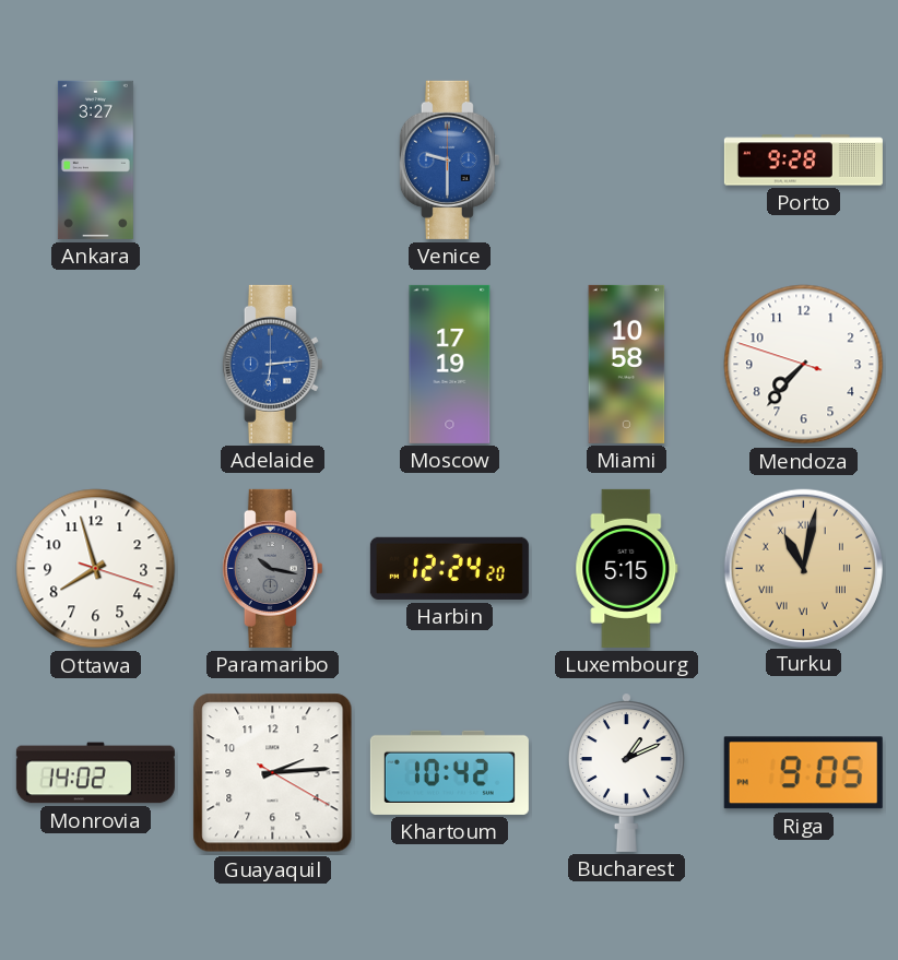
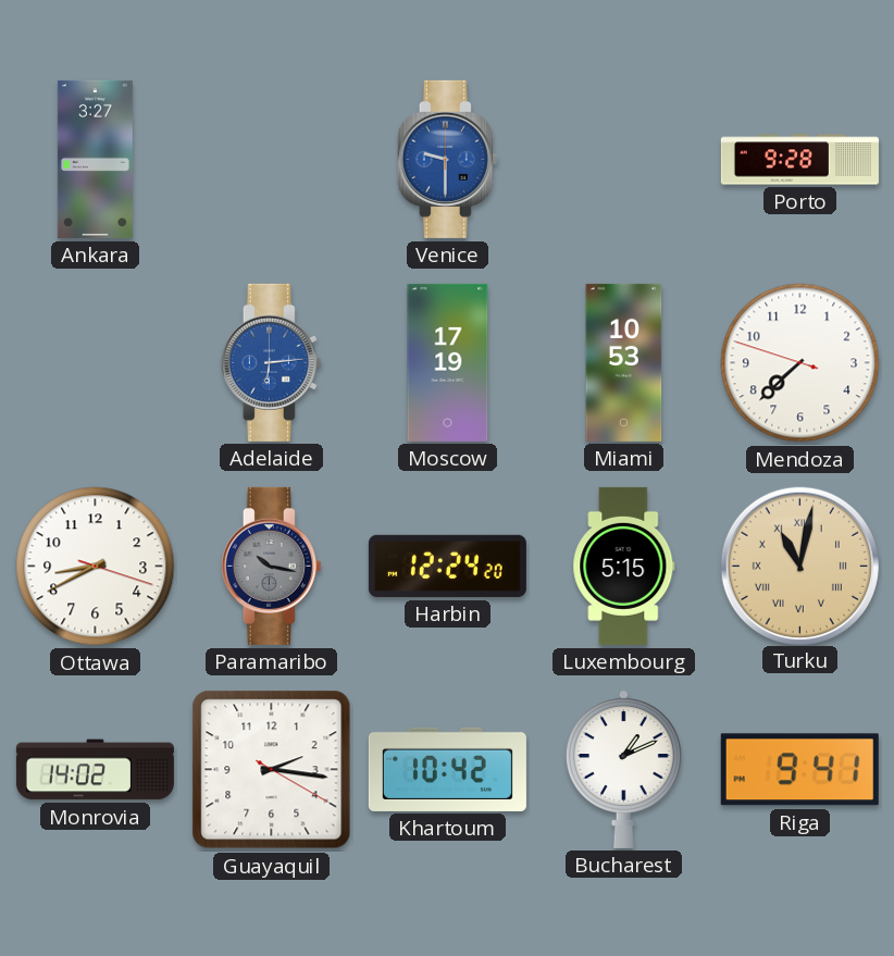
Miami: 10:58 -> 10:53 (624, 362)
Mendoza: 7:36 -> 7:37 (800, 363)
Ottawa: 7:57 -> 8:40 (96, 567)
Guayaquil: 2:14 -> 2:16 (272, 770)
Riga: 9:05 -> 9:41 (799, 770)
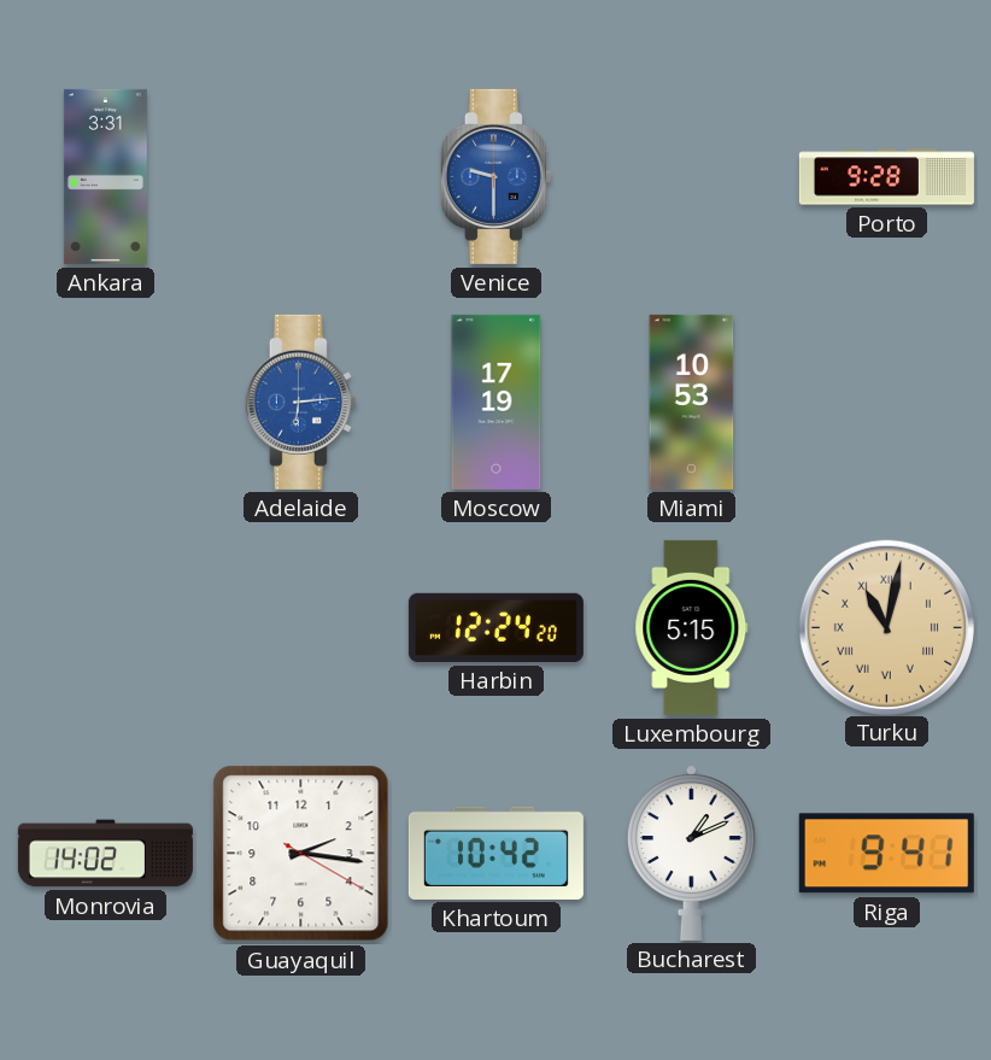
Ankara: 3:27 -> 3:31 (105, 176)
Mendoza: 7:37 -> none (800, 363)
Ottawa: 8:40 -> none (96, 567)
Paramaribo: 10:17 -> none (271, 566)
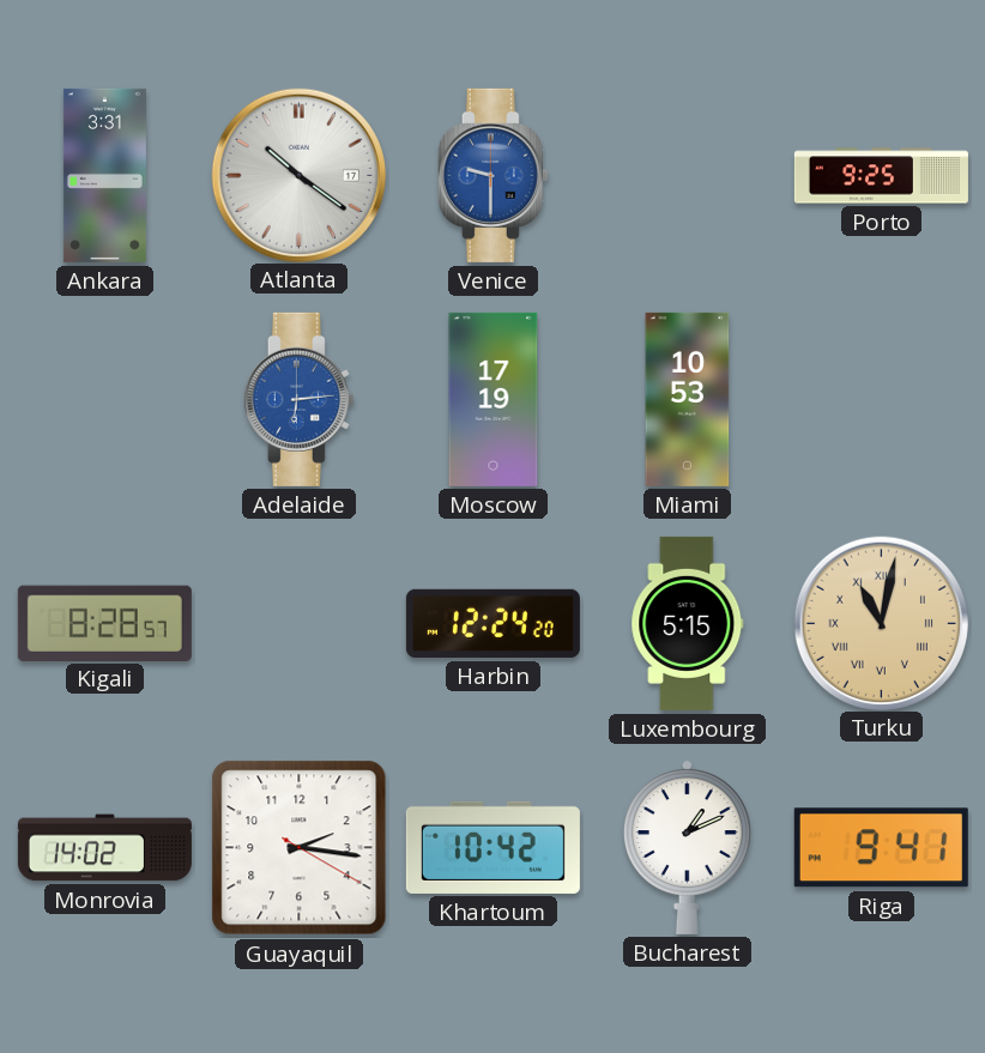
Atlanta: none -> 10:21 (298, 175)
Porto: 9:28 -> 9:25 (881, 176)
Kigali: none -> 8:28 (104, 623)
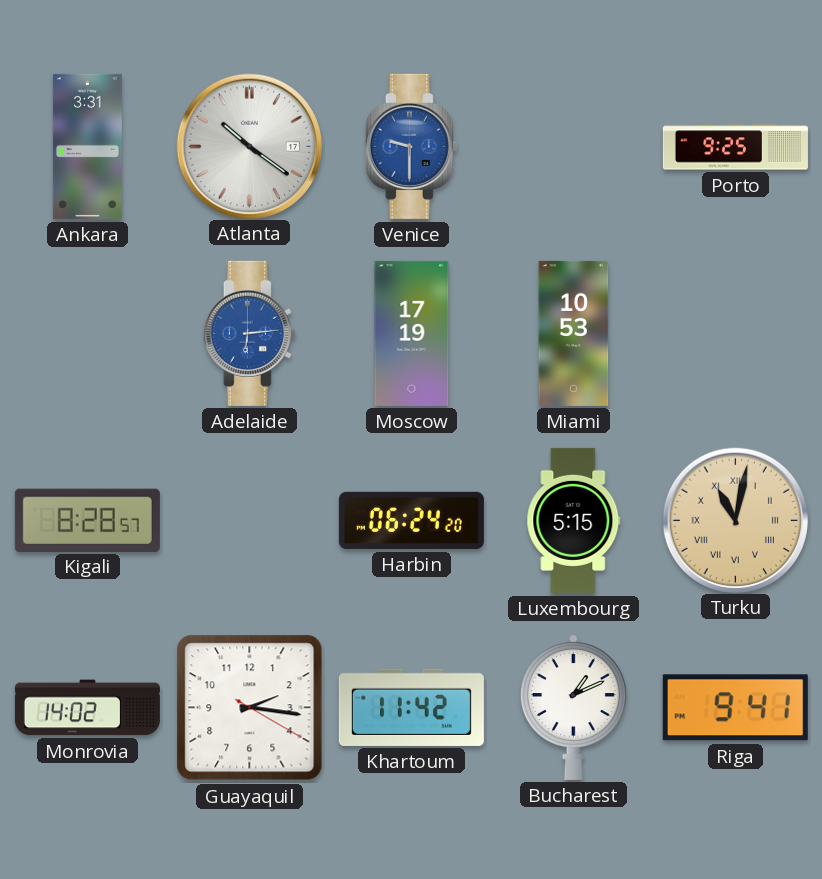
Harbin: 12:24 -> 06:24 (411, 520)
Khartoum: 10:42 -> 11:42 (411, 707)
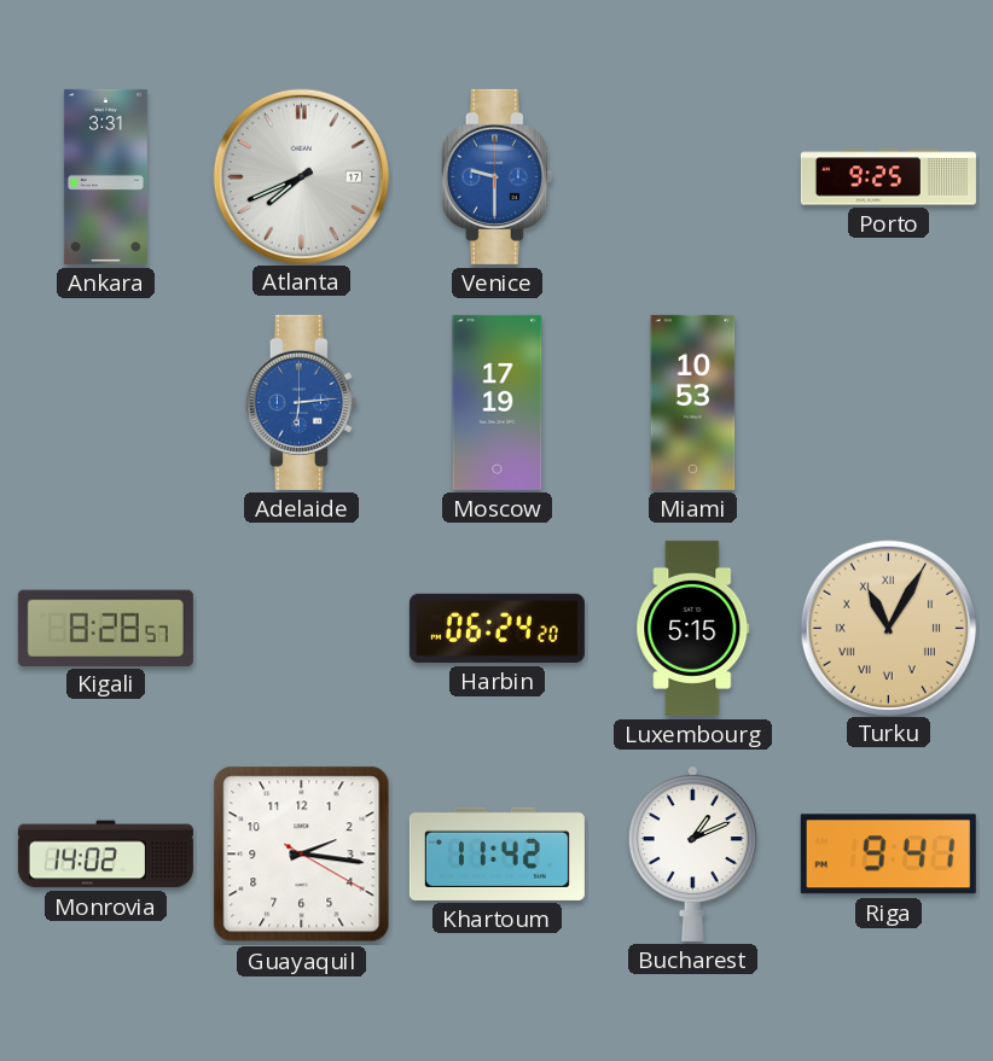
Atlanta: 10:21 -> 7:41 (301, 176)
Turku: 11:02 -> 11:05 (888, 628)
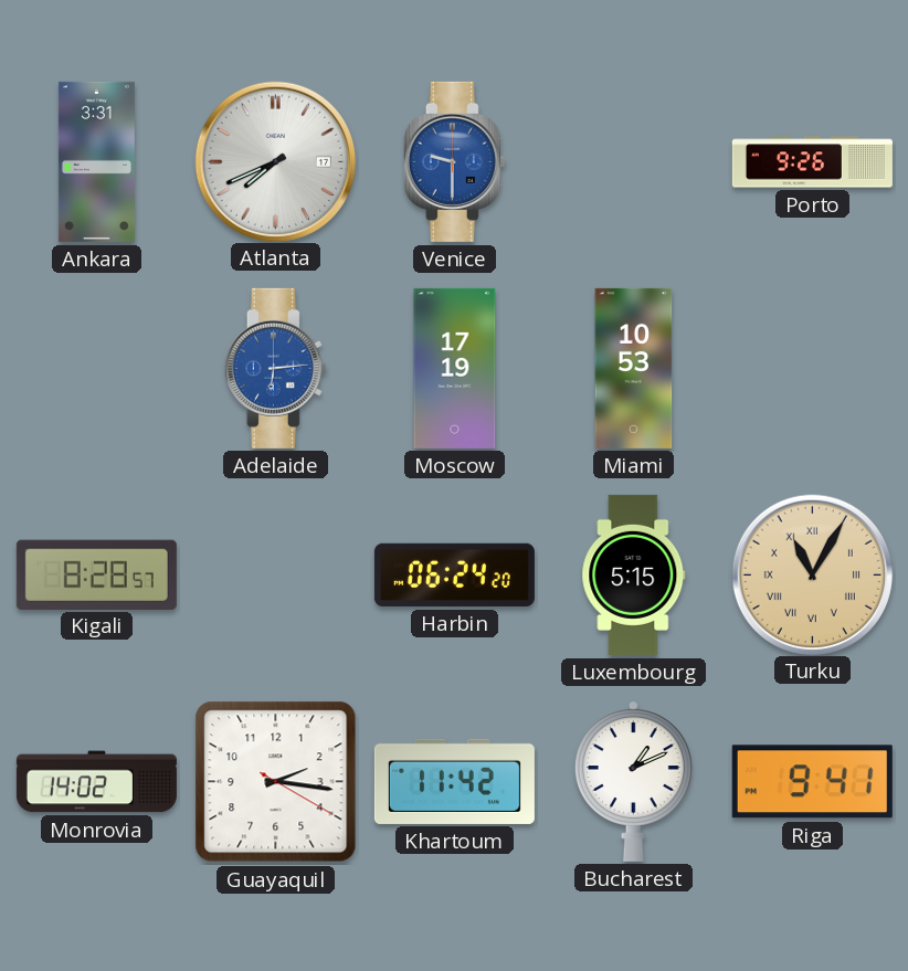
Porto: 9:25 -> 9:26 (812, 162)
